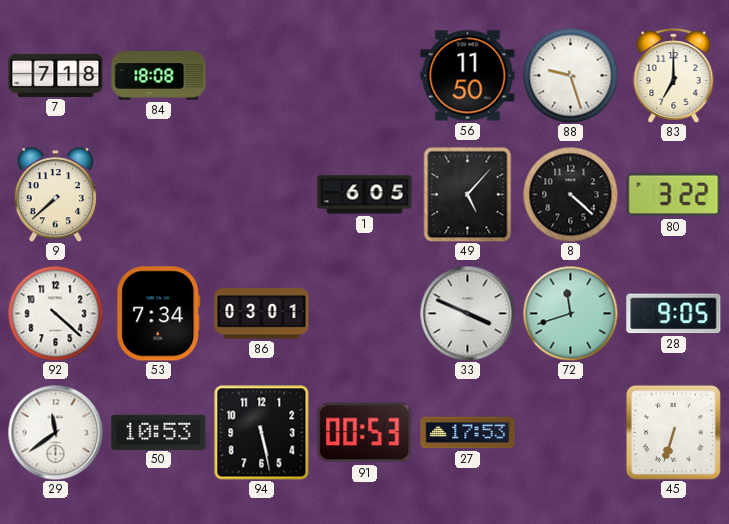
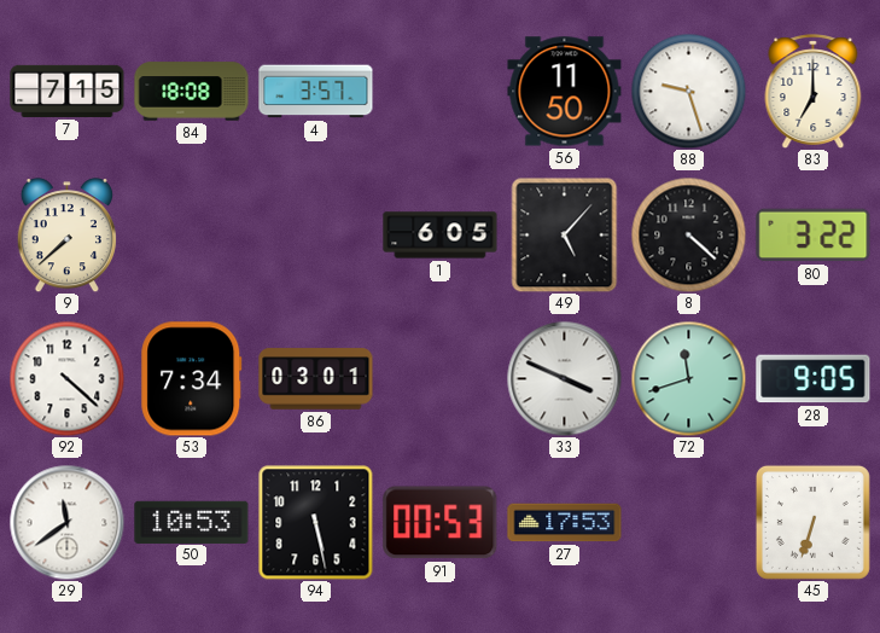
7: 7:18 -> 7:15 (68, 91)
4: none -> 3:57 (316, 92)
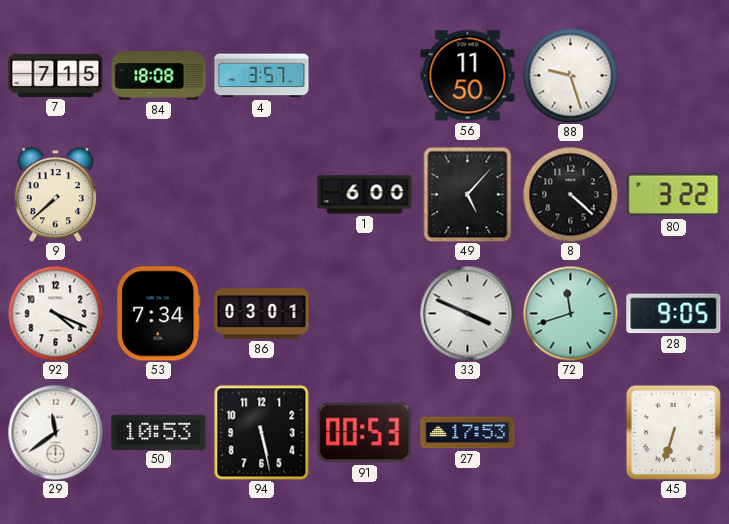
83: 7:00 -> none (814, 91)
1: 6:05 -> 6:00 (365, 195)
92: 4:22 -> 4:19 (55, 313)
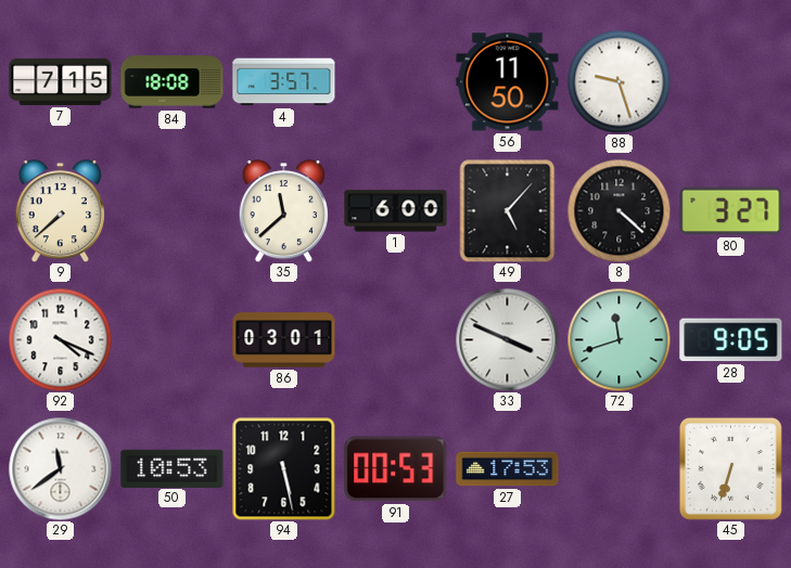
35: none -> 11:38 (283, 211)
80: 3:22 -> 3:27 (731, 211)
53: 7:34 -> none (159, 314)
